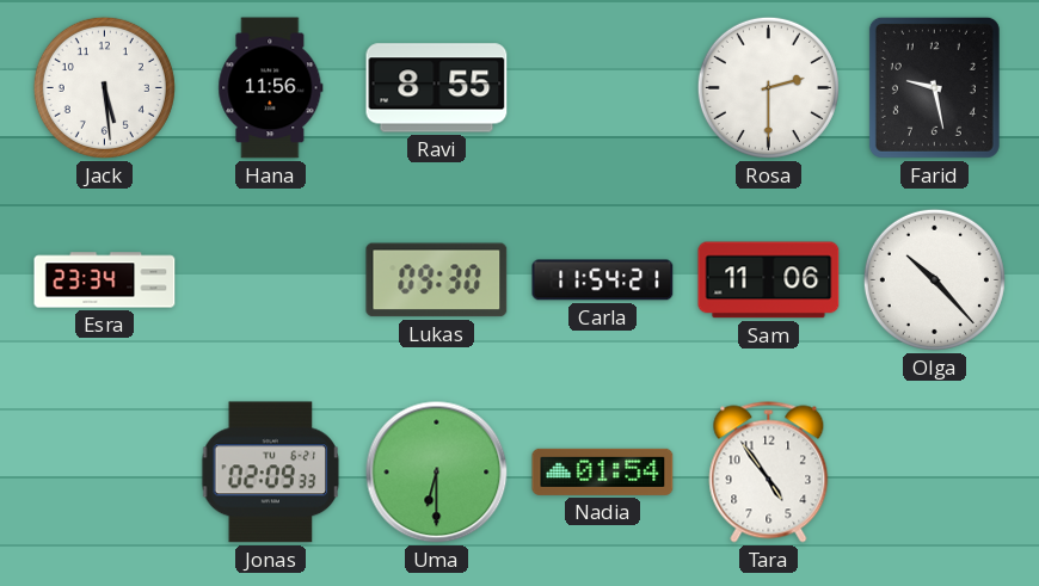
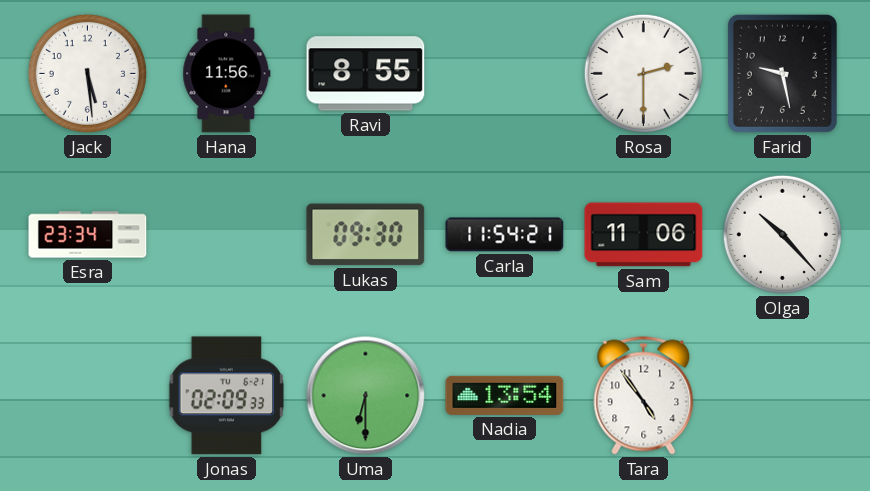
Nadia: 01:54 -> 13:54 (505, 395)
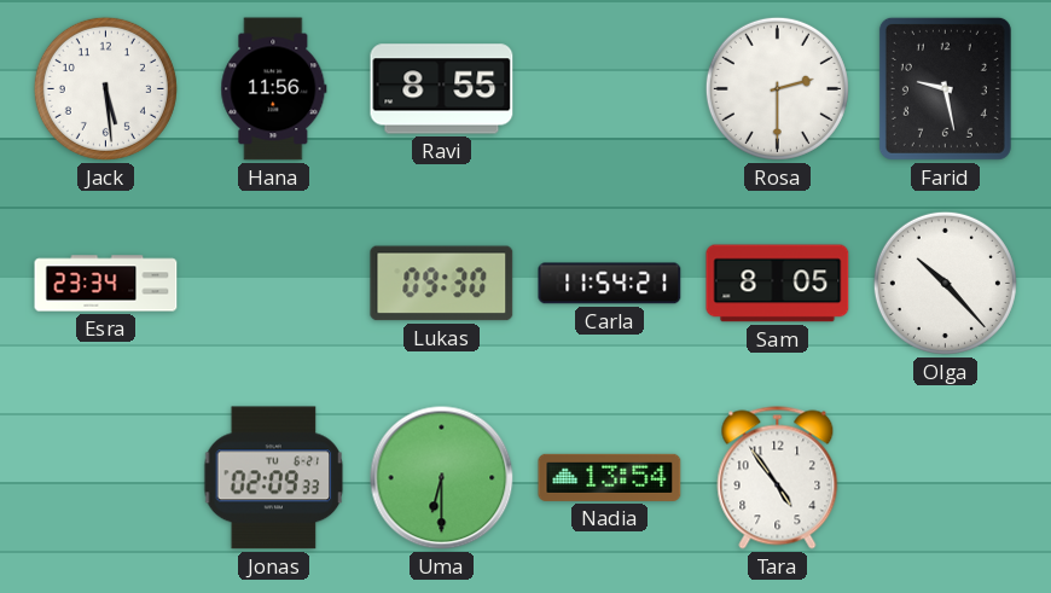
Sam: 11:06 -> 8:05 (778, 284)
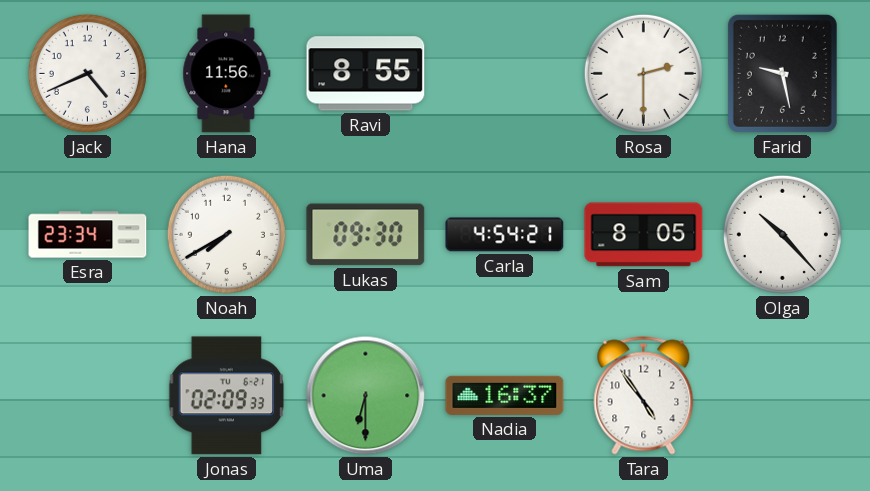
Jack: 5:29 -> 4:41 (87, 73)
Noah: none -> 7:40 (226, 234)
Carla: 11:54 -> 4:54 (505, 235)
Nadia: 13:54 -> 16:37 (505, 395)
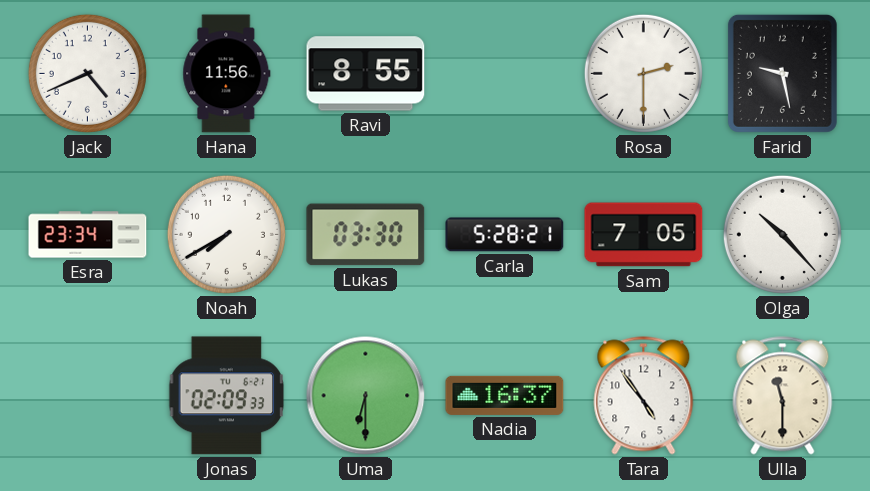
Lukas: 09:30 -> 03:30 (366, 235)
Carla: 4:54 -> 5:28 (505, 235)
Sam: 8:05 -> 7:05 (644, 235)
Ulla: none -> 11:30 (783, 396)
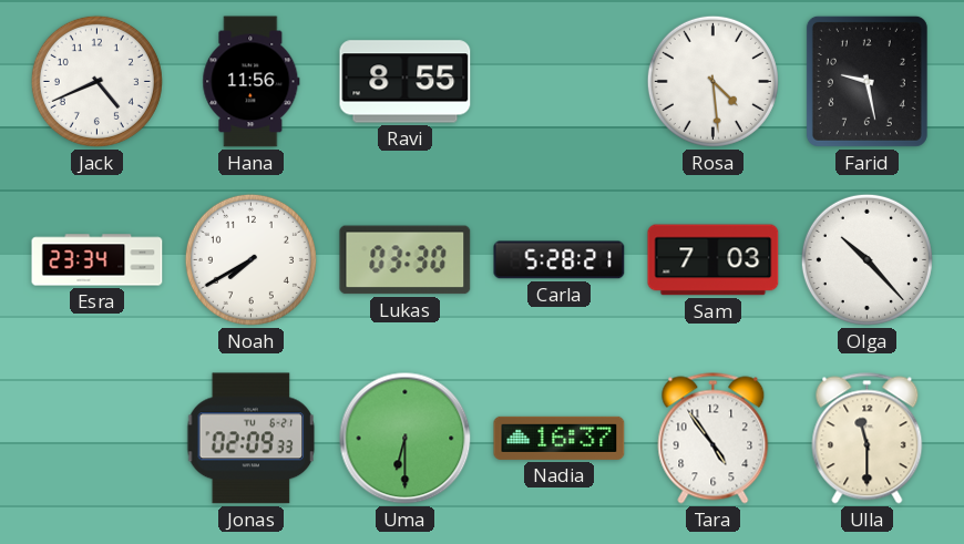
Rosa: 2:30 -> 4:29 (712, 81)
Sam: 7:05 -> 7:03 (714, 260)
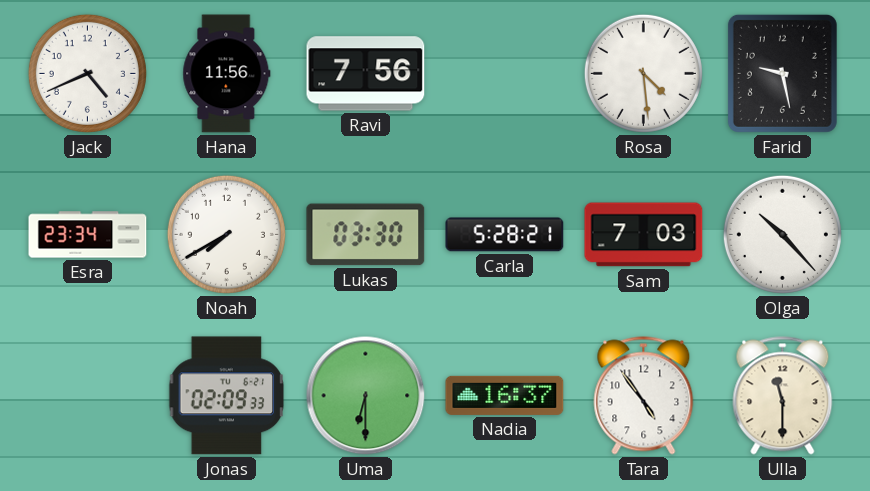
Ravi: 8:55 -> 7:56 (366, 74)
